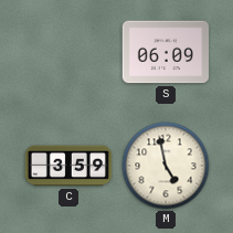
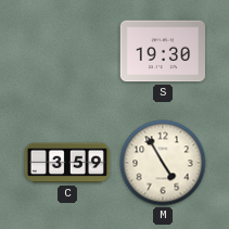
S: 06:09 -> 19:30 (162, 51)
M: 4:58 -> 4:55 (163, 163)
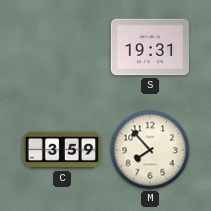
S: 19:30 -> 19:31 (149, 47)
M: 4:55 -> 7:53 (150, 150)
